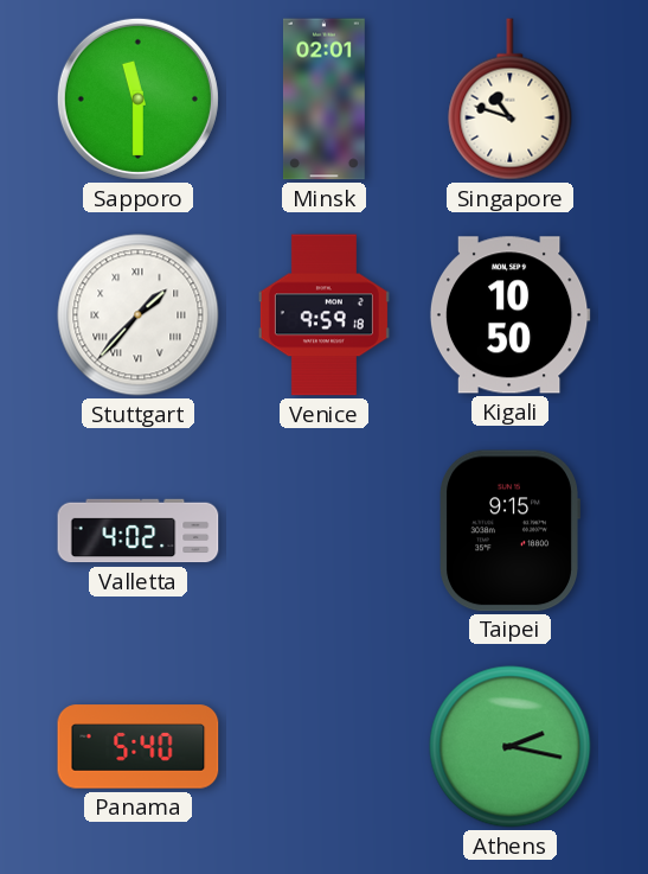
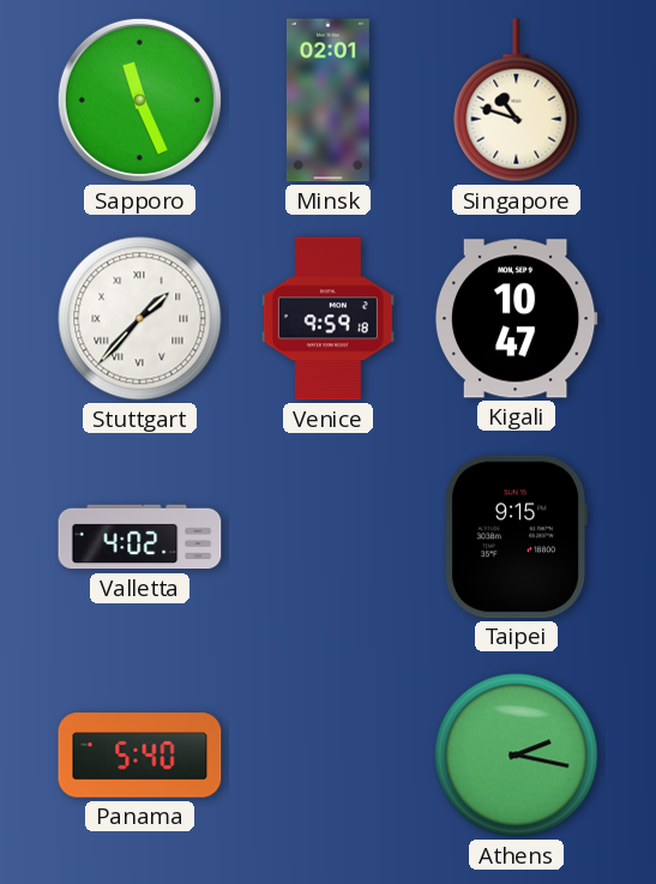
Sapporo: 11:30 -> 11:26 (139, 100)
Kigali: 10:50 -> 10:47 (516, 319)
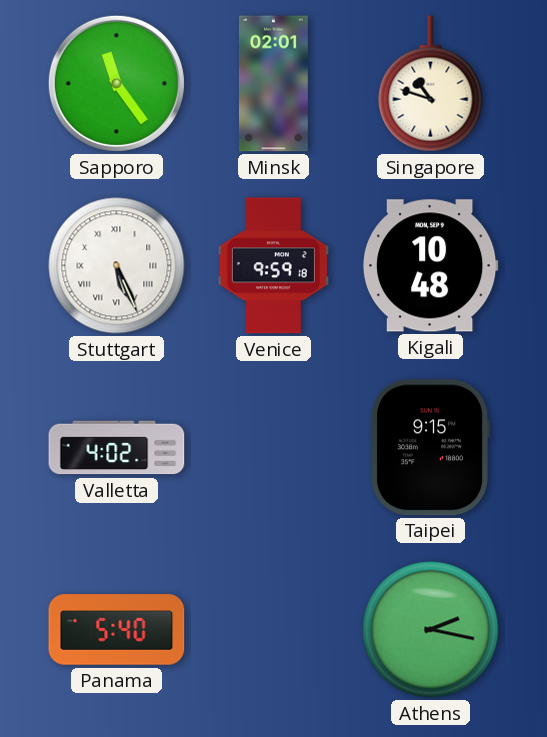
Sapporo: 11:26 -> 11:24 (116, 83)
Stuttgart: 1:37 -> 5:26 (117, 266)
Kigali: 10:47 -> 10:48 (430, 266)
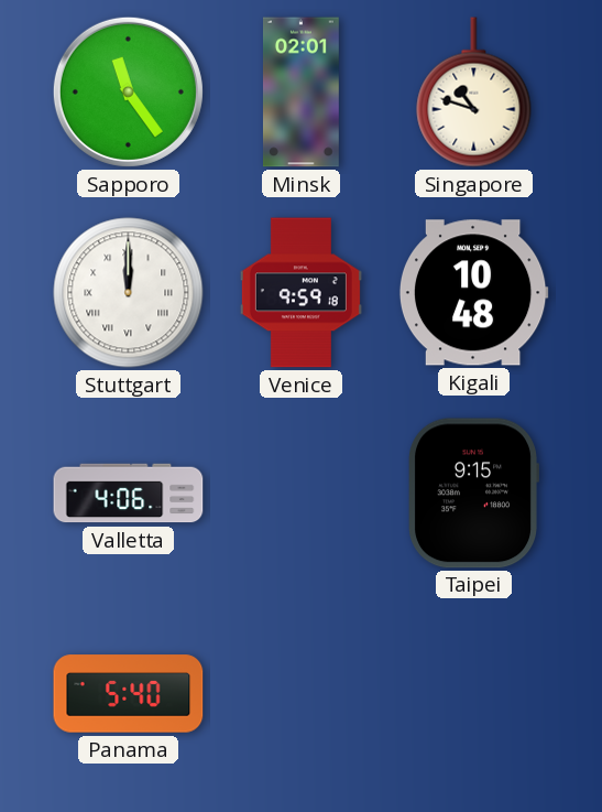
Stuttgart: 5:26 -> 12:00 (129, 293)
Valletta: 4:02 -> 4:06 (129, 494)
Athens: 2:17 -> none (431, 630)
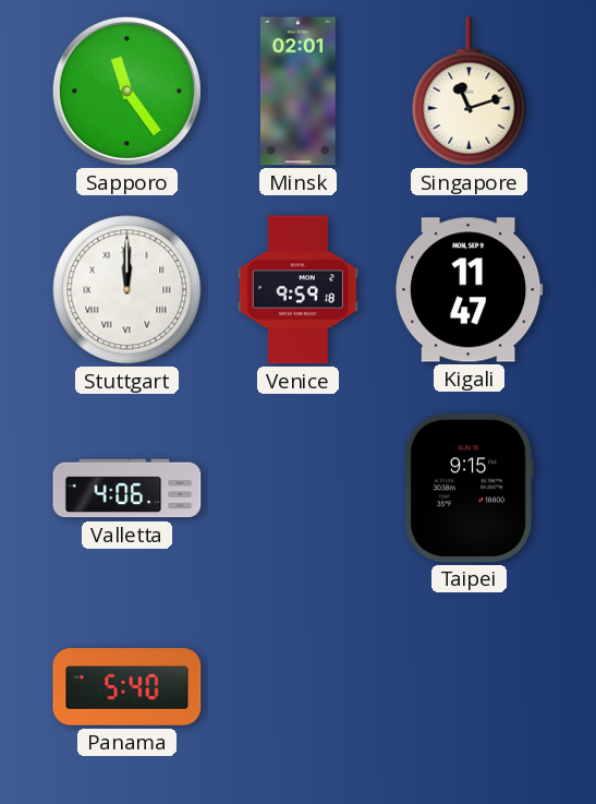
Singapore: 10:48 -> 11:12 (470, 92)
Kigali: 10:48 -> 11:47 (469, 290)
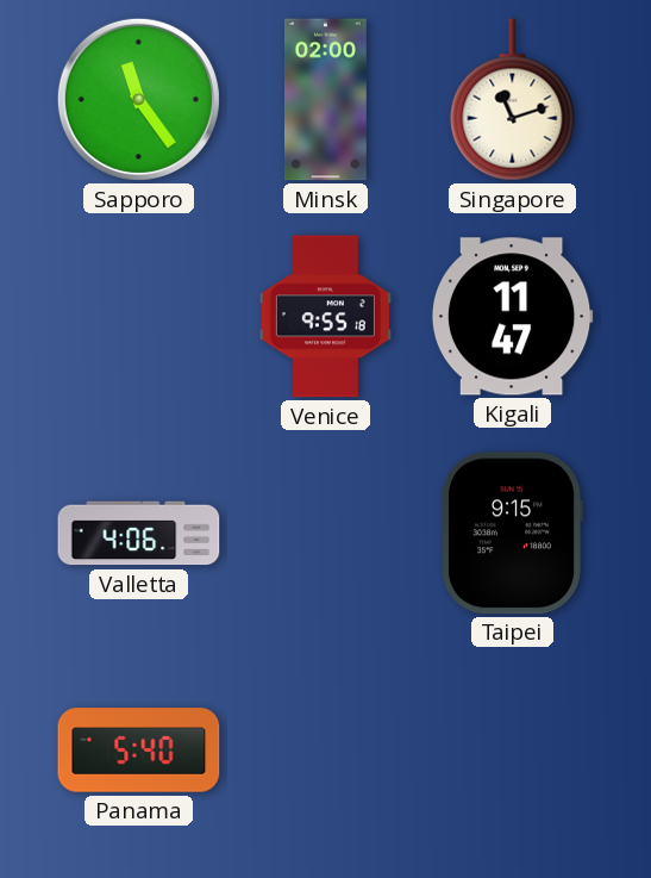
Minsk: 02:01 -> 02:00 (325, 100)
Stuttgart: 12:00 -> none (127, 290)
Venice: 9:59 -> 9:55 (325, 317)
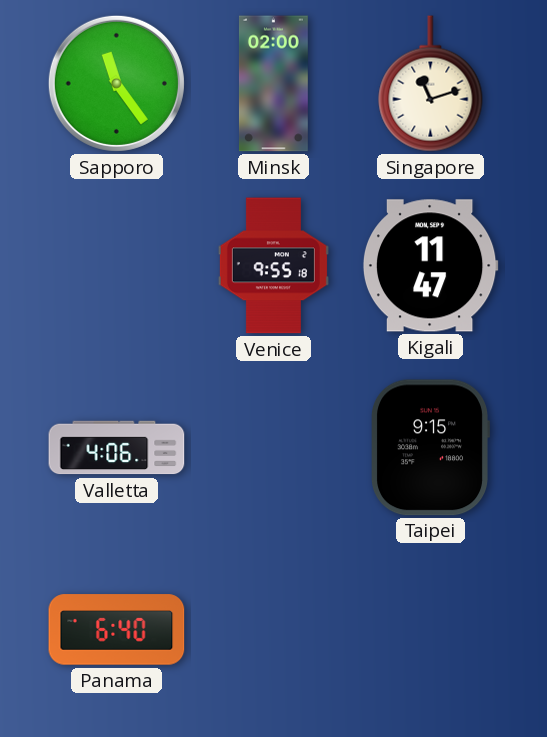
Panama: 5:40 -> 6:40 (117, 630)
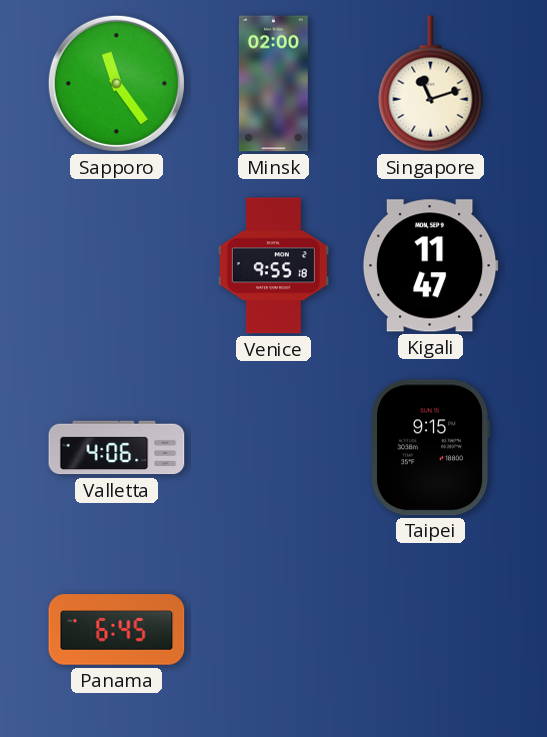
Panama: 6:40 -> 6:45 (117, 630)
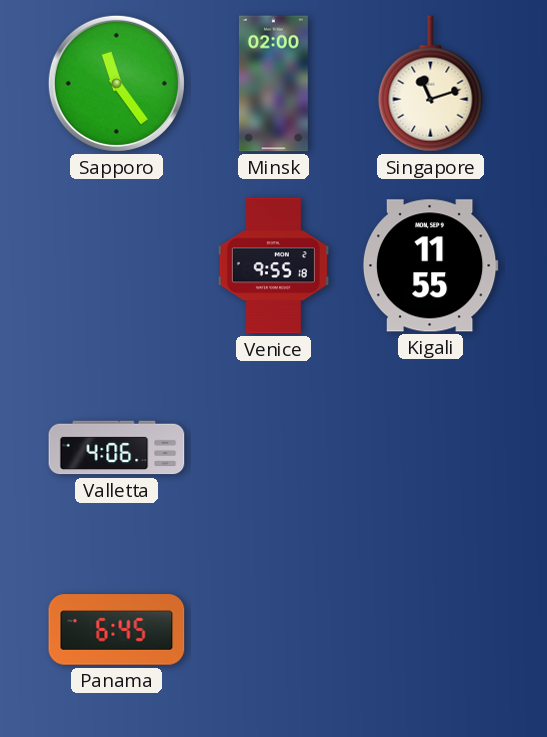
Kigali: 11:47 -> 11:55 (430, 266)
Taipei: 9:15 -> none (430, 448)
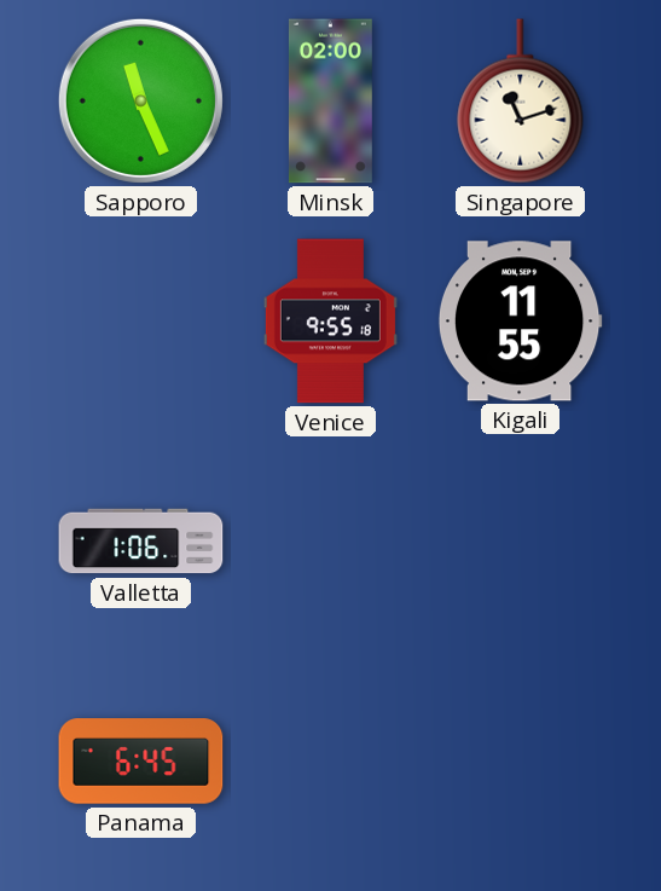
Sapporo: 11:24 -> 11:26 (140, 100)
Valletta: 4:06 -> 1:06 (141, 542)
